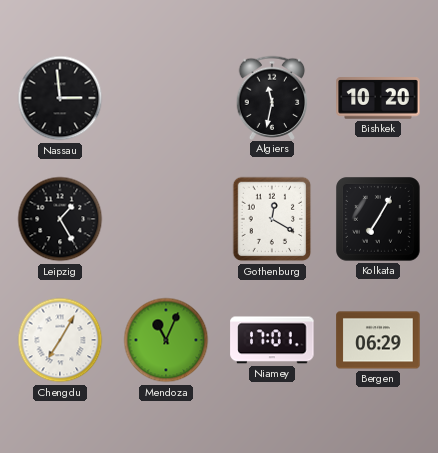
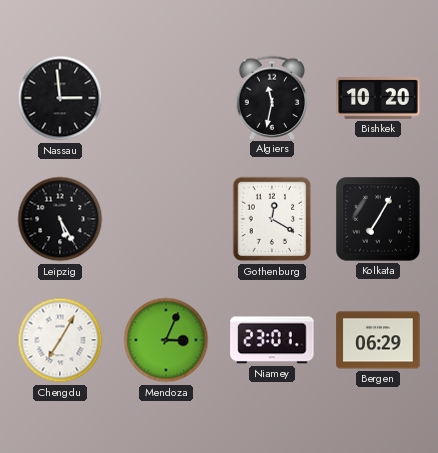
Leipzig: 1:25 -> 5:25 (60, 219)
Mendoza: 11:04 -> 3:04 (166, 340)
Niamey: 17:01 -> 23:01 (272, 340)
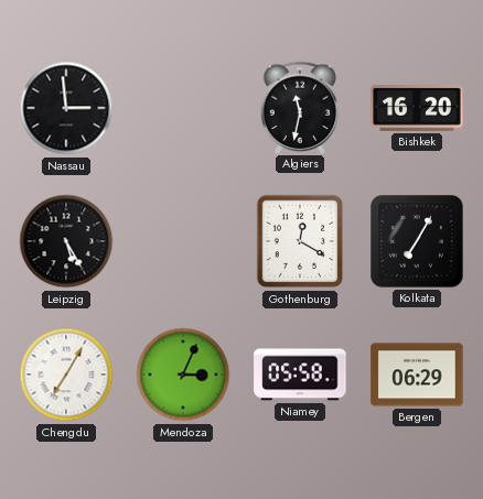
Bishkek: 10:20 -> 16:20 (417, 108)
Niamey: 23:01 -> 05:58 (300, 375)
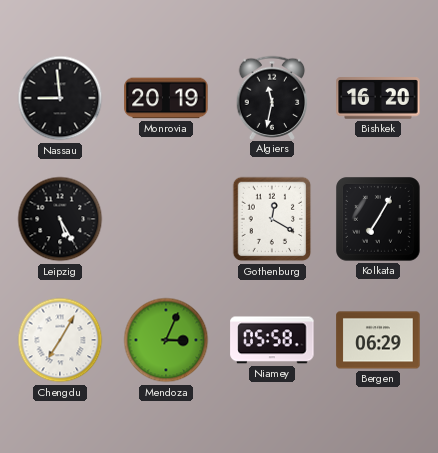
Nassau: 2:59 -> 8:59 (60, 98)
Monrovia: none -> 20:19 (166, 98)
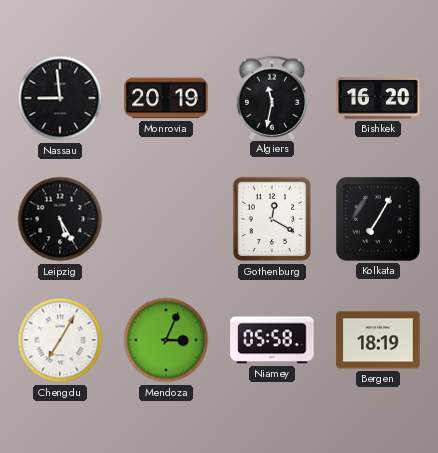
Bergen: 06:29 -> 18:19 (378, 340)
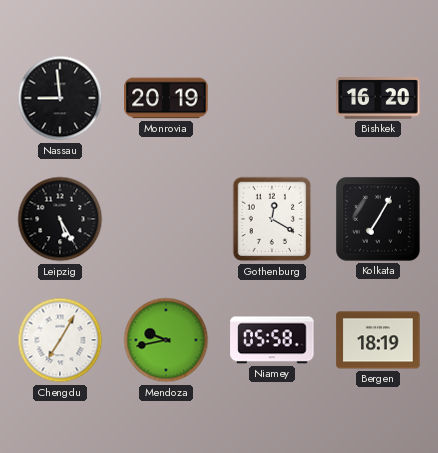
Algiers: 11:32 -> none (272, 97)
Mendoza: 3:04 -> 9:43 (166, 340)
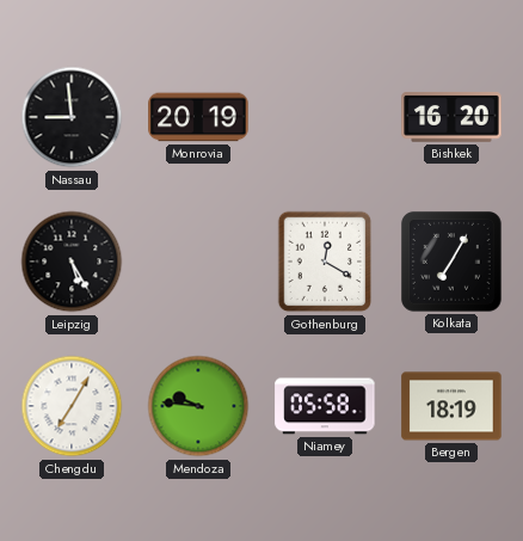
Mendoza: 9:43 -> 9:46 (198, 406)
